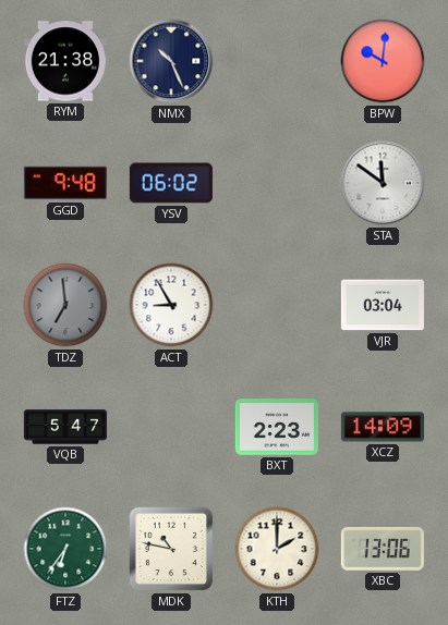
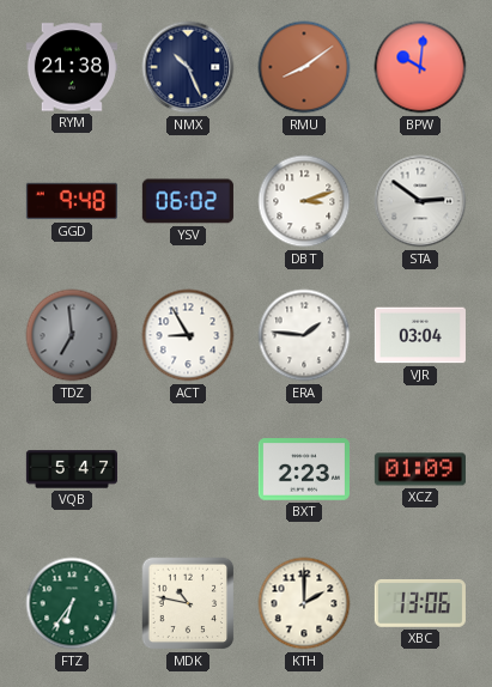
RMU: none -> 8:09 (304, 67)
DBT: none -> 3:12 (304, 201)
STA: 11:51 -> 2:51 (420, 201)
ERA: none -> 1:46 (304, 335)
XCZ: 14:09 -> 01:09 (420, 469)
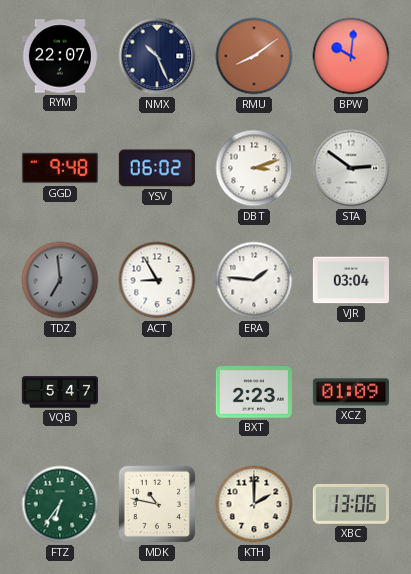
RYM: 21:38 -> 22:07 (60, 56)
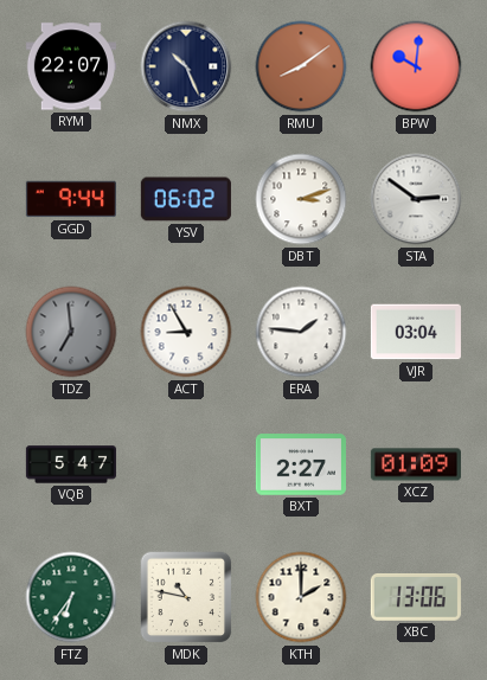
GGD: 9:48 -> 9:44 (71, 199)
BXT: 2:23 -> 2:27 (301, 464)
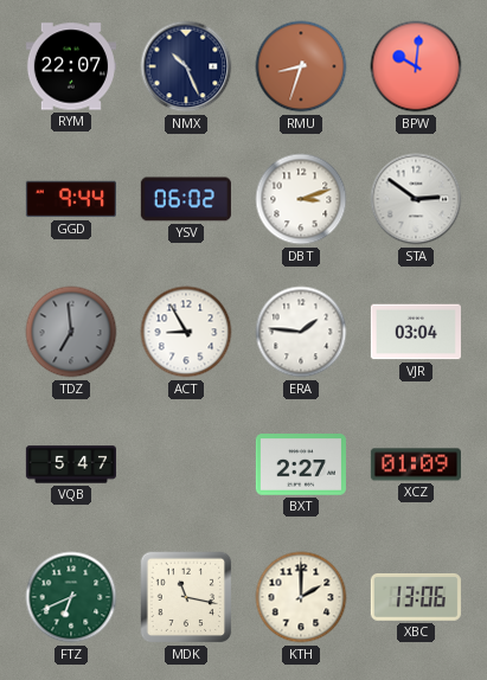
RMU: 8:09 -> 8:33 (301, 66)
FTZ: 6:36 -> 6:41 (71, 597)
MDK: 10:47 -> 11:17 (186, 597)
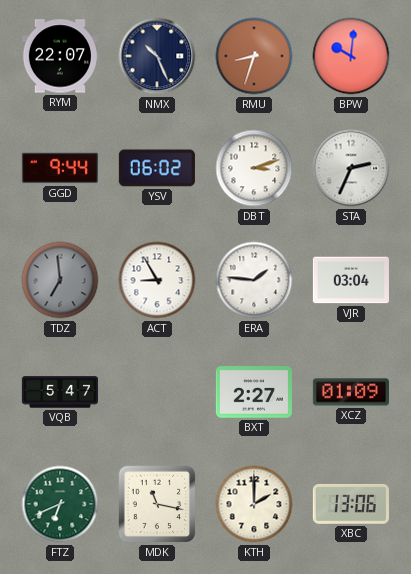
STA: 2:51 -> 2:34 (351, 168)
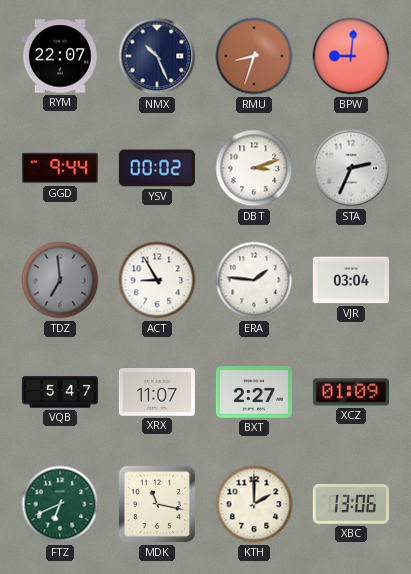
BPW: 10:01 -> 9:01 (351, 56)
YSV: 06:02 -> 00:02 (157, 168)
XRX: none -> 11:07 (157, 393)
